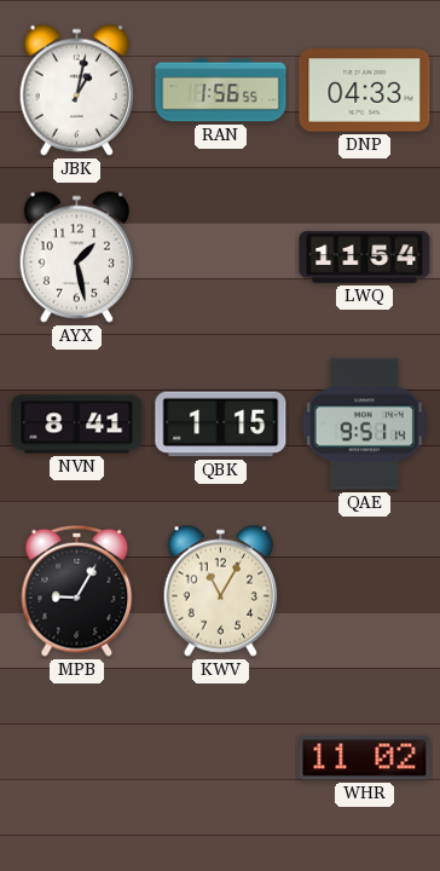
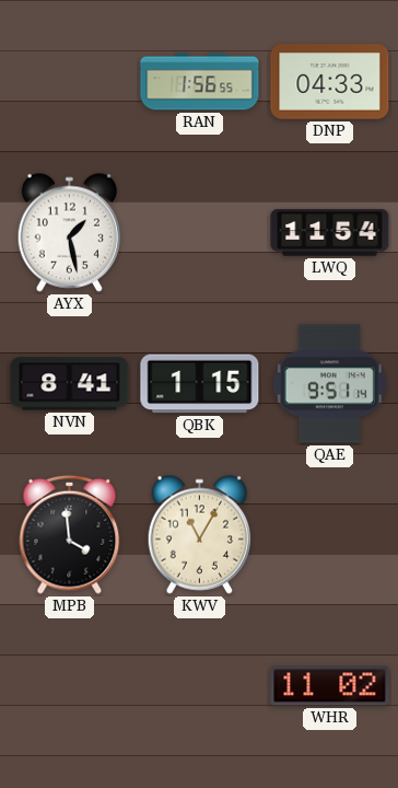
JBK: 1:02 -> none (76, 90)
MPB: 9:05 -> 3:59 (70, 534)
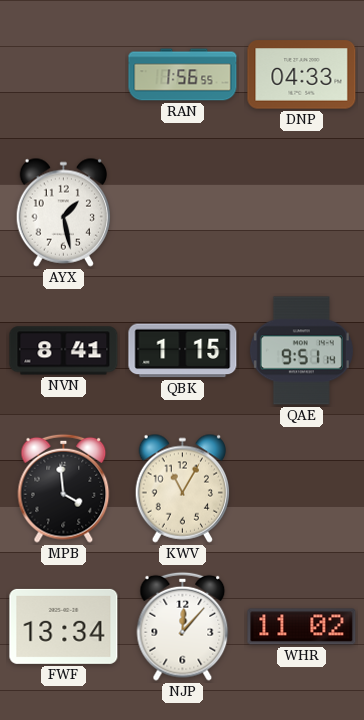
LWQ: 11:54 -> none (330, 233)
FWF: none -> 13:34 (64, 626)
NJP: none -> 12:07 (183, 626)
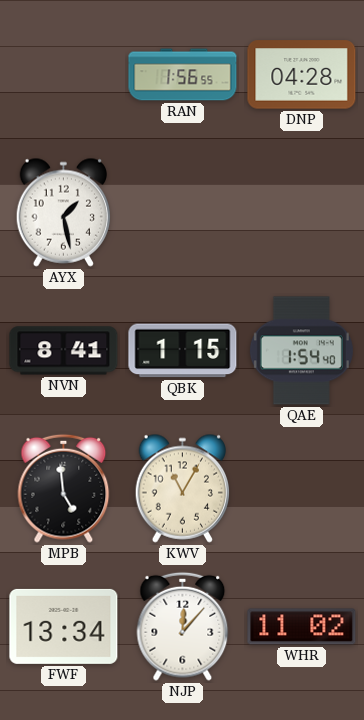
DNP: 04:33 -> 04:28 (302, 75)
QAE: 9:51 -> 1:54 (301, 351)
MPB: 3:59 -> 4:59 (64, 488)
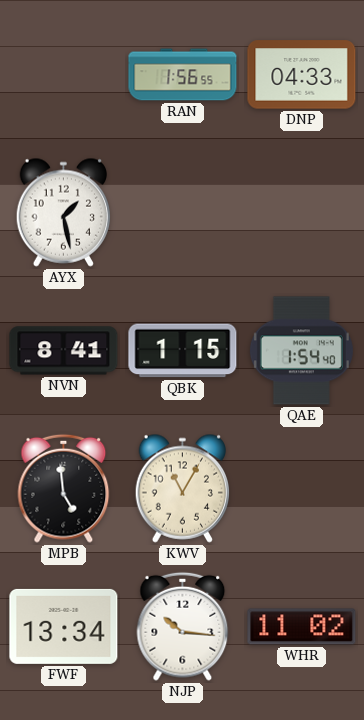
DNP: 04:28 -> 04:33 (302, 75)
NJP: 12:07 -> 10:16 (183, 626)
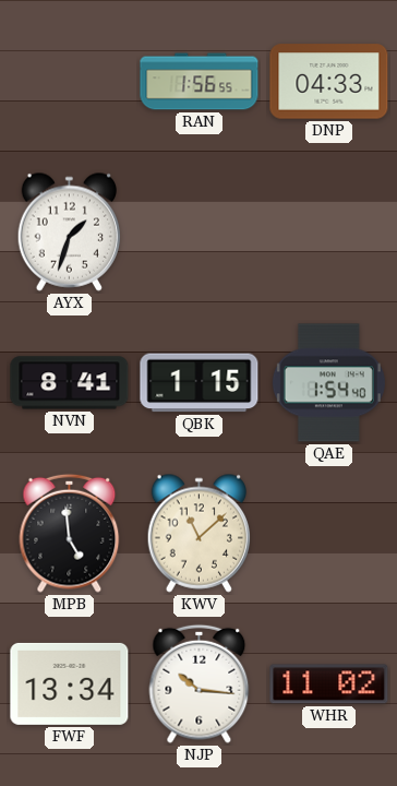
AYX: 1:28 -> 1:33 (69, 231)
KWV: 11:05 -> 11:08 (198, 533)
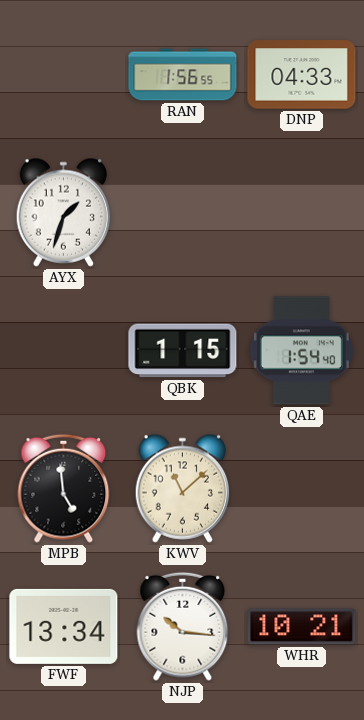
NVN: 8:41 -> none (70, 383)
WHR: 11:02 -> 10:21 (302, 627)
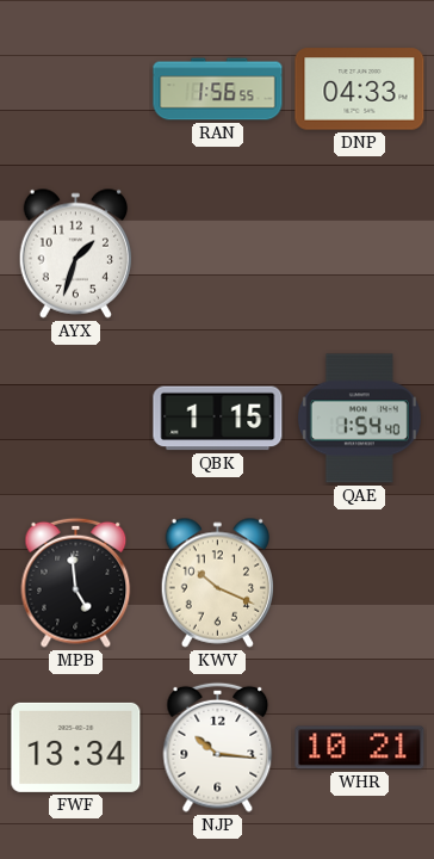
KWV: 11:08 -> 10:19 (217, 582)
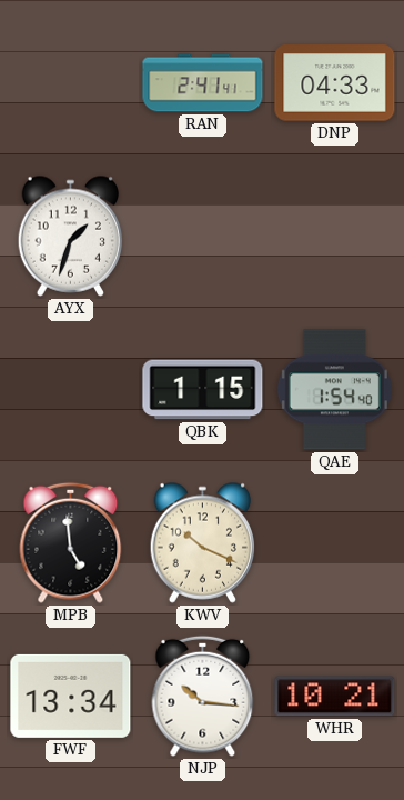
RAN: 1:56 -> 2:41 (203, 83)
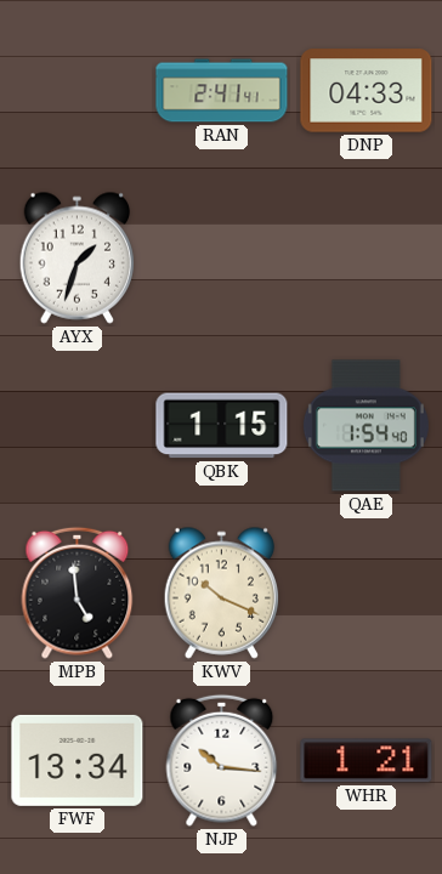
WHR: 10:21 -> 1:21 (367, 761)
